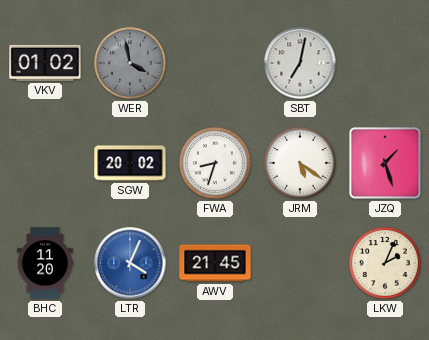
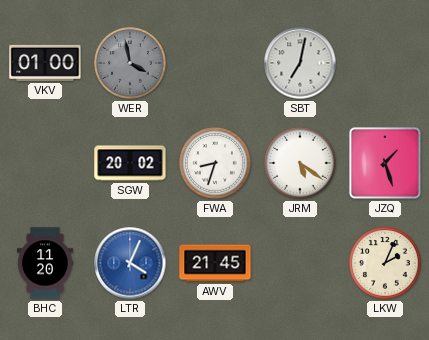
VKV: 01:02 -> 01:00 (45, 63)
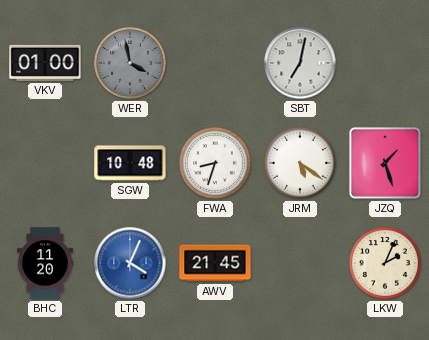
SGW: 20:02 -> 10:48 (130, 163)
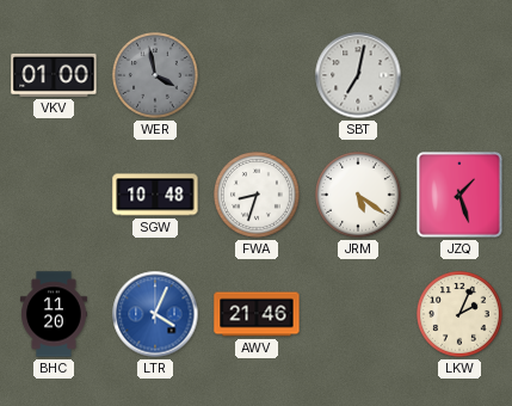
AWV: 21:45 -> 21:46 (257, 314)
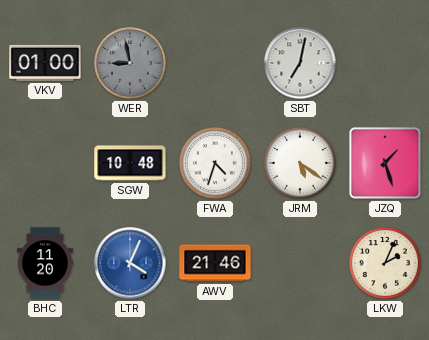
WER: 3:58 -> 8:58 (131, 64)
FWA: 8:33 -> 4:33 (216, 164)
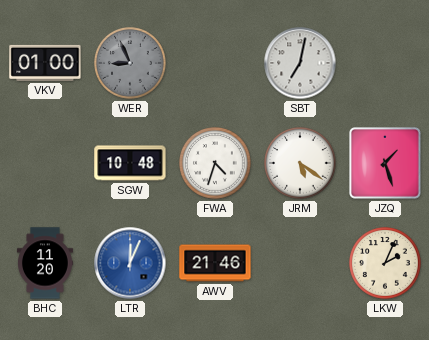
WER: 8:58 -> 8:56 (131, 64)
LTR: 4:04 -> 12:04 (130, 263)
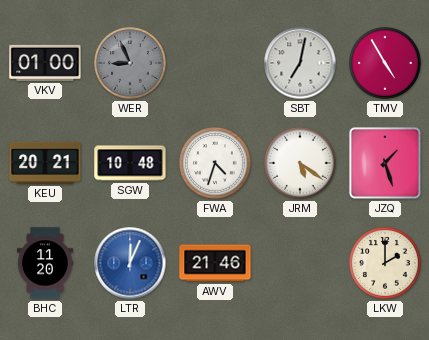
TMV: none -> 4:55 (386, 64)
KEU: none -> 20:21 (45, 163)
LKW: 2:04 -> 2:00 (386, 264)
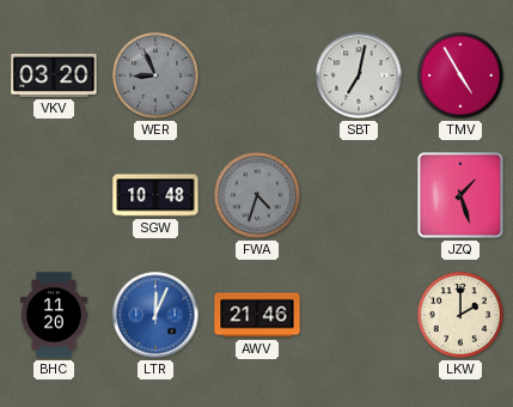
VKV: 01:00 -> 03:20 (54, 75)
KEU: 20:21 -> none (45, 163)
FWA dial: white -> grey (258, 196)
JRM: 5:21 -> none (301, 164)
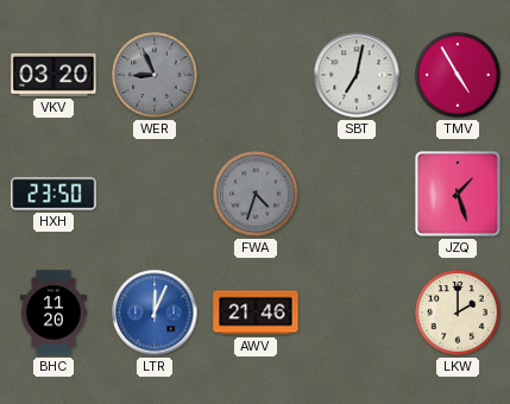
HXH: none -> 23:50 (53, 194)
SGW: 10:48 -> none (155, 195)
